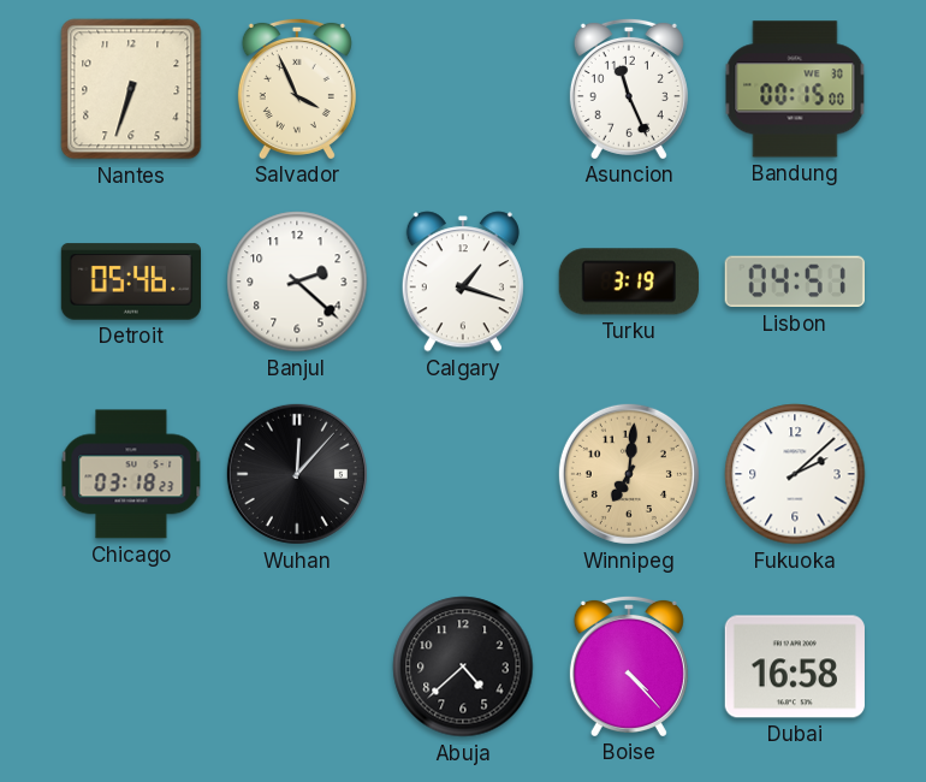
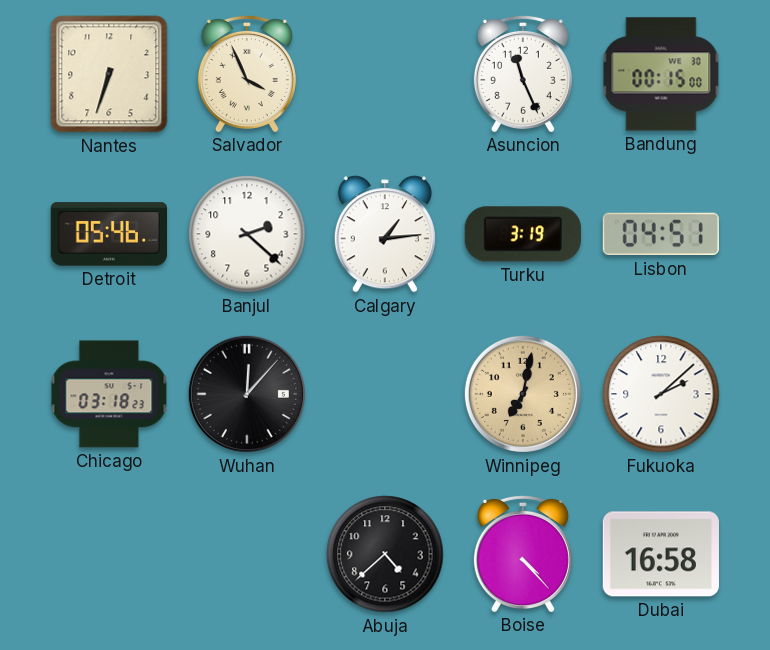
Calgary: 1:18 -> 1:14 (385, 234)
Winnipeg: 7:01 -> 7:02 (523, 394)
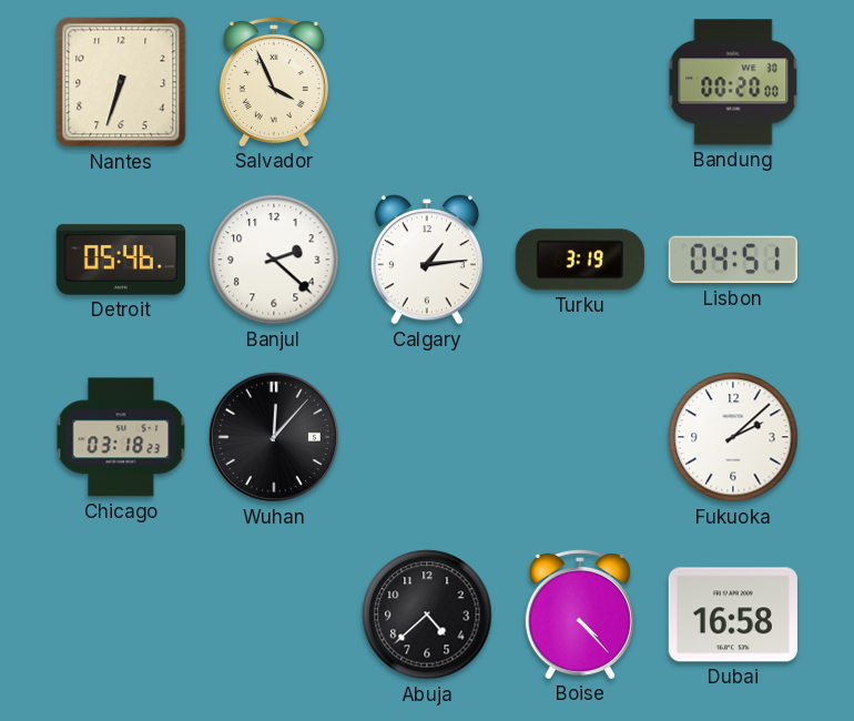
Asuncion: 11:26 -> none (523, 73)
Bandung: 00:15 -> 00:20 (733, 82)
Winnipeg: 7:02 -> none (523, 394)
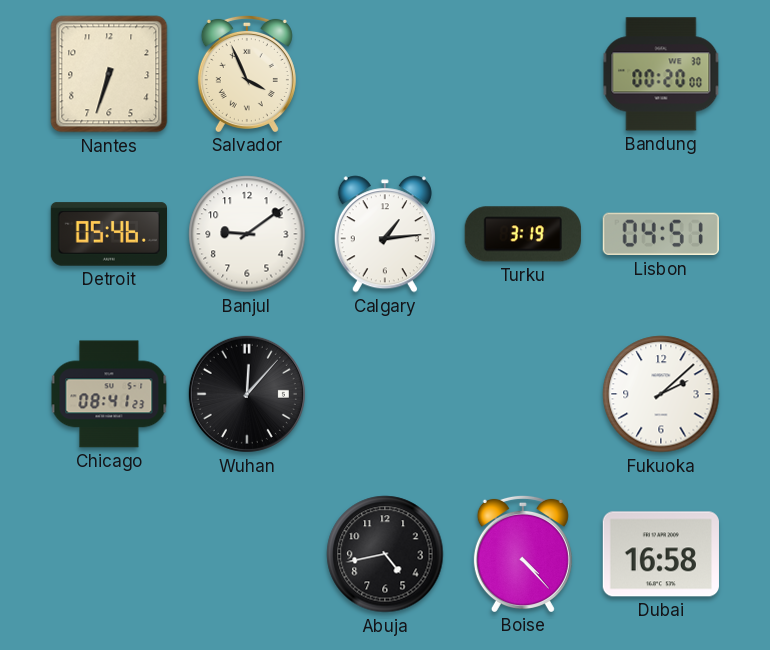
Banjul: 2:22 -> 9:09 (247, 234)
Chicago: 03:18 -> 08:41 (109, 394)
Abuja: 4:38 -> 4:43 (385, 554)
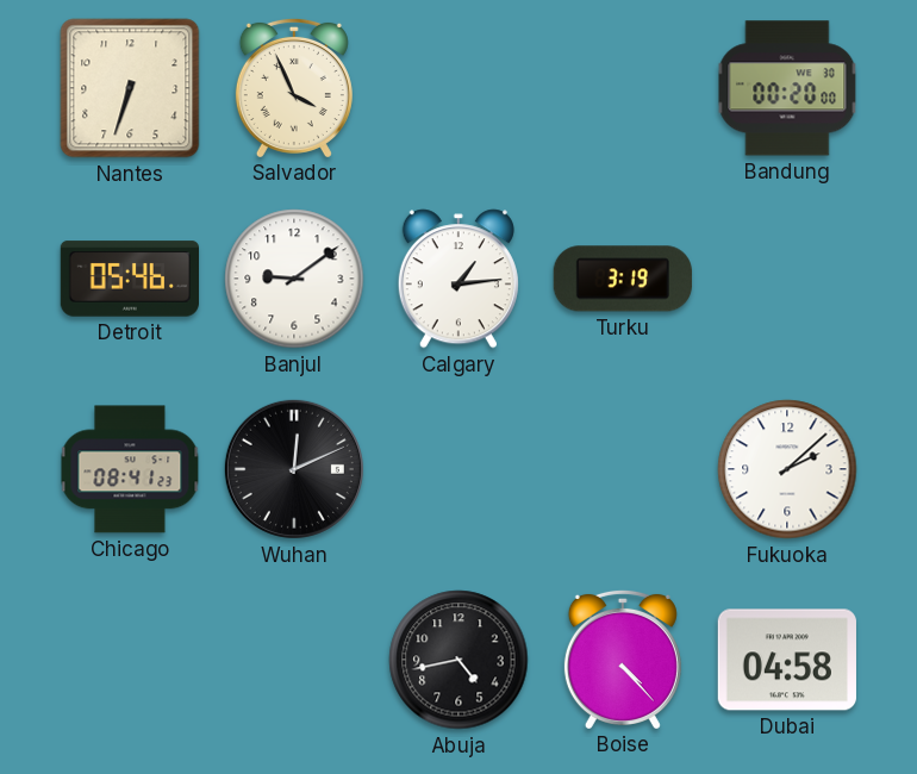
Lisbon: 04:51 -> none (661, 234)
Wuhan: 12:07 -> 12:11 (294, 469)
Dubai: 16:58 -> 04:58 (787, 660)
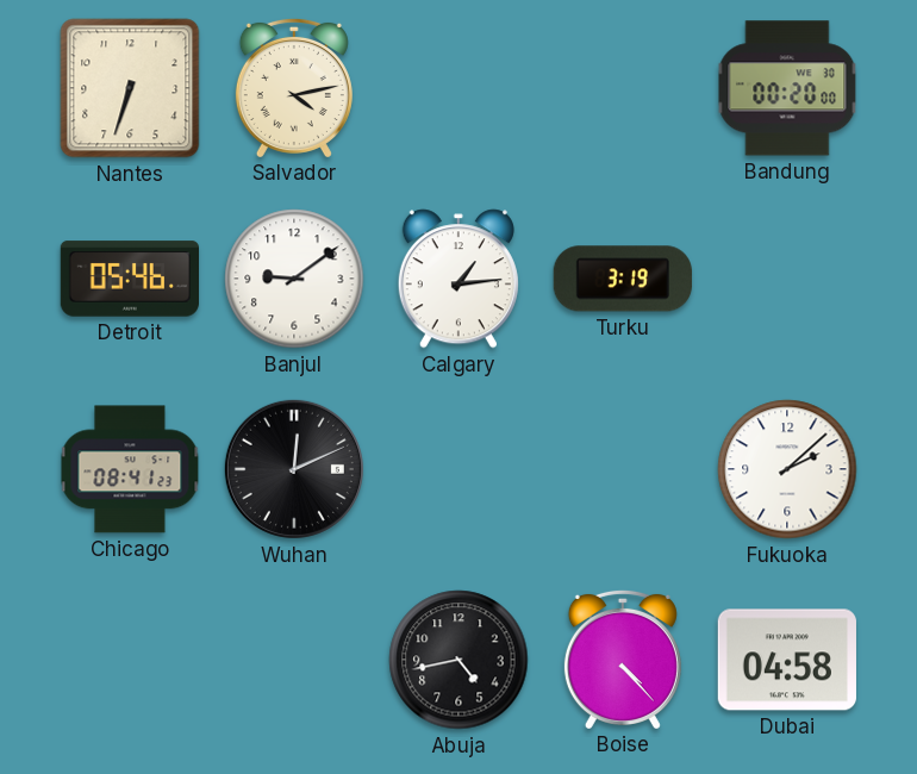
Salvador: 3:56 -> 4:13 (294, 87)
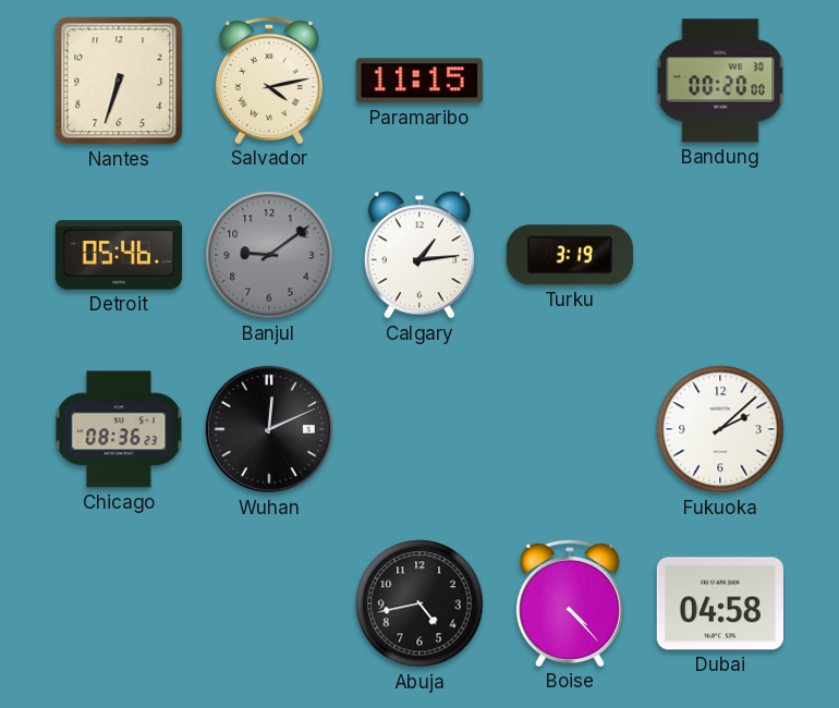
Paramaribo: none -> 11:15 (420, 81)
Banjul dial: white -> grey (269, 255)
Chicago: 08:41 -> 08:36 (119, 429)
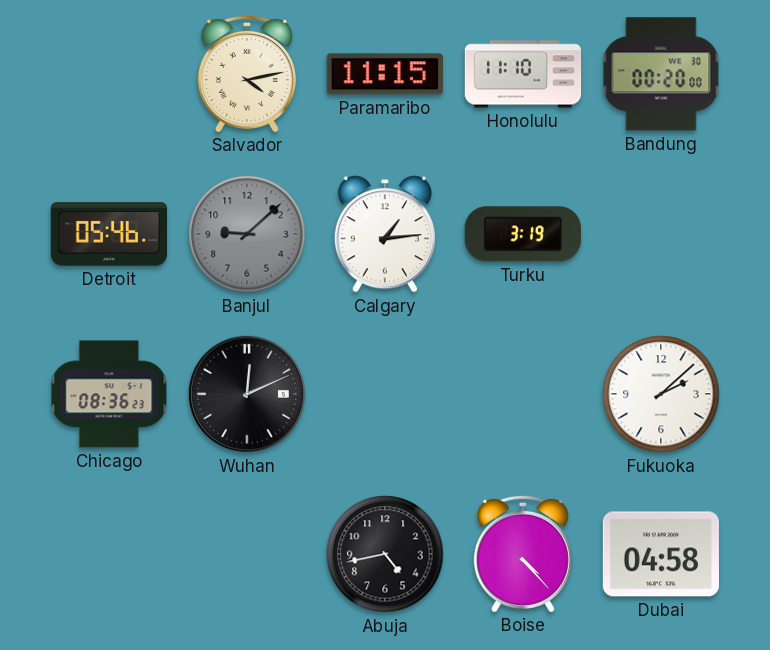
Nantes: 6:33 -> none (119, 81)
Honolulu: none -> 11:10 (523, 74)
Banjul: 9:09 -> 9:08 (247, 234)
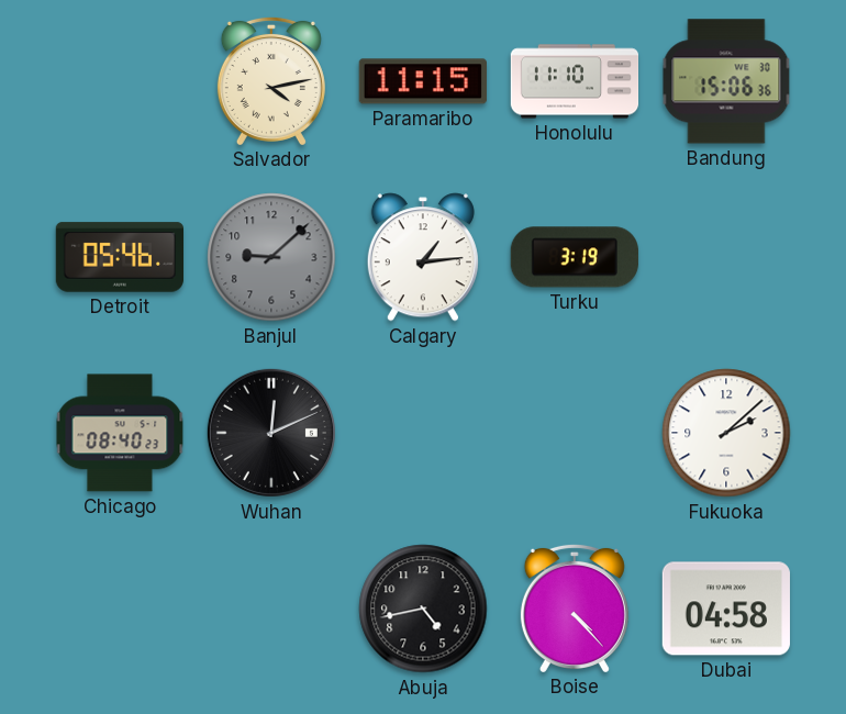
Bandung: 00:20 -> 15:06 (726, 81)
Chicago: 08:36 -> 08:40 (120, 433)
